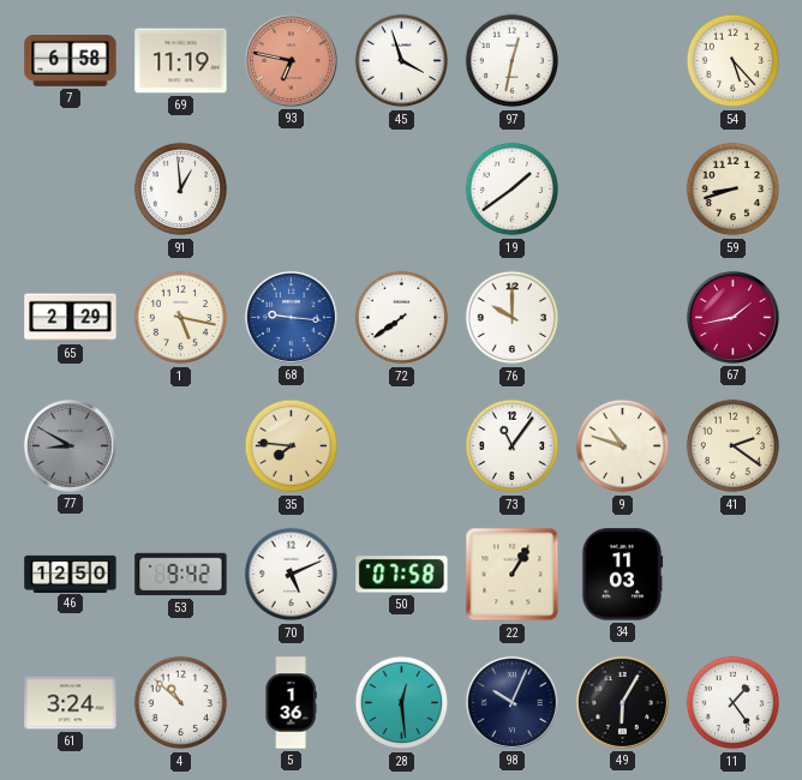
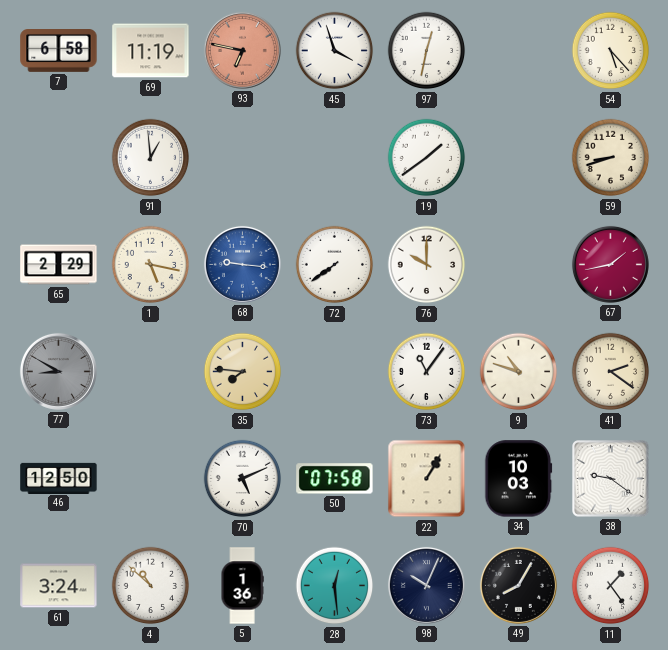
53: 9:42 -> none (181, 575)
34: 11:03 -> 10:03 (519, 479)
38: none -> 9:21 (611, 479)
49: 6:05 -> 8:05 (518, 585)
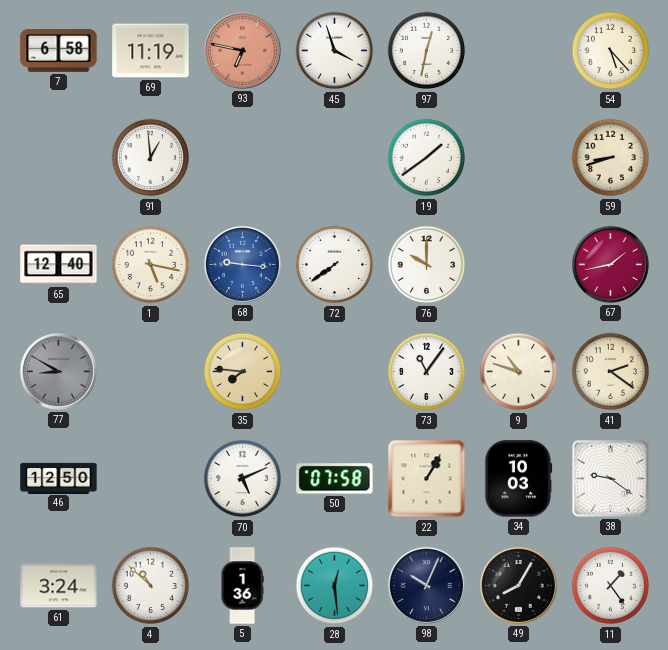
65: 2:29 -> 12:40 (59, 265)
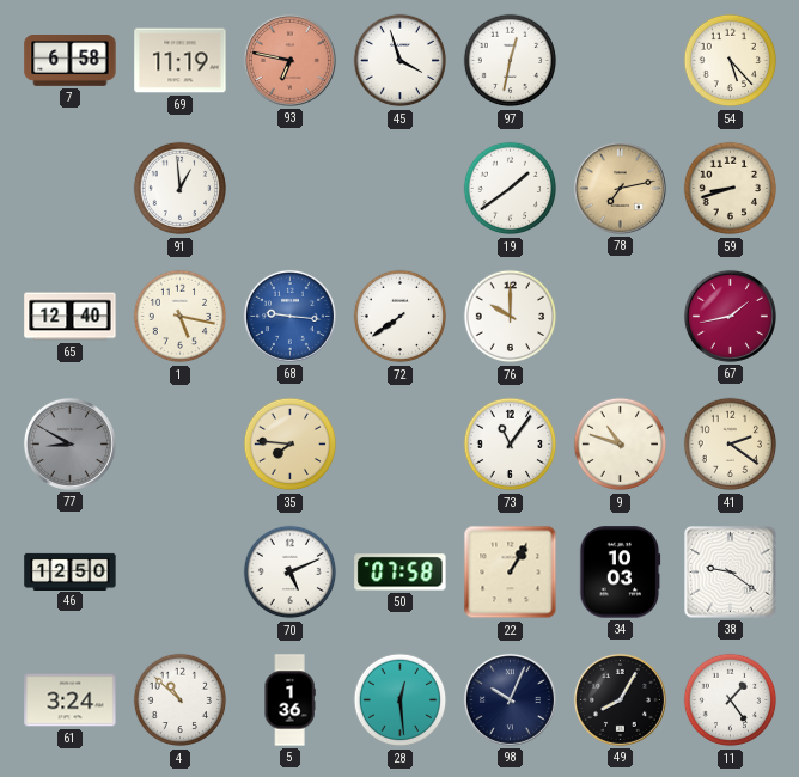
78: none -> 7:13 (620, 188)
